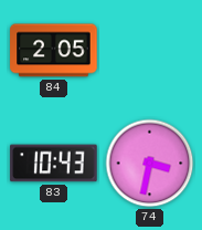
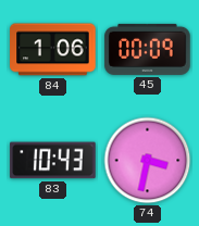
84: 2:05 -> 1:06 (53, 50)
45: none -> 00:09 (148, 49)
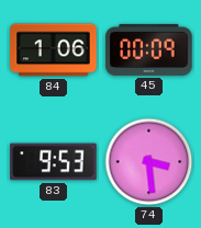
83: 10:43 -> 9:53 (54, 162)
74: 3:32 -> 3:29 (149, 162)
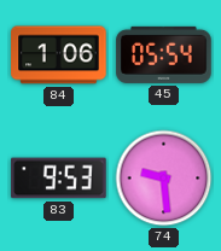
45: 00:09 -> 05:54 (164, 54)
74: 3:29 -> 9:29 (164, 179)
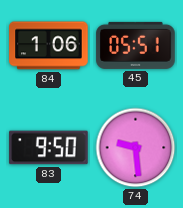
45: 05:54 -> 05:51 (136, 45)
83: 9:53 -> 9:50 (49, 148)
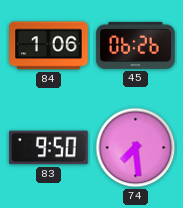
45: 05:51 -> 06:26 (136, 45)
74: 9:29 -> 7:29 (136, 148)
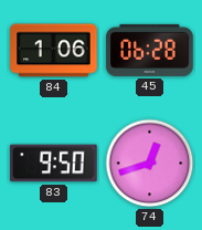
45: 06:26 -> 06:28 (150, 50)
74: 7:29 -> 12:42 (150, 164)
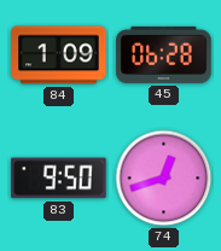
84: 1:06 -> 1:09 (59, 56)
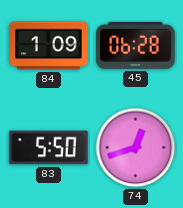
83: 9:50 -> 5:50 (49, 148)
